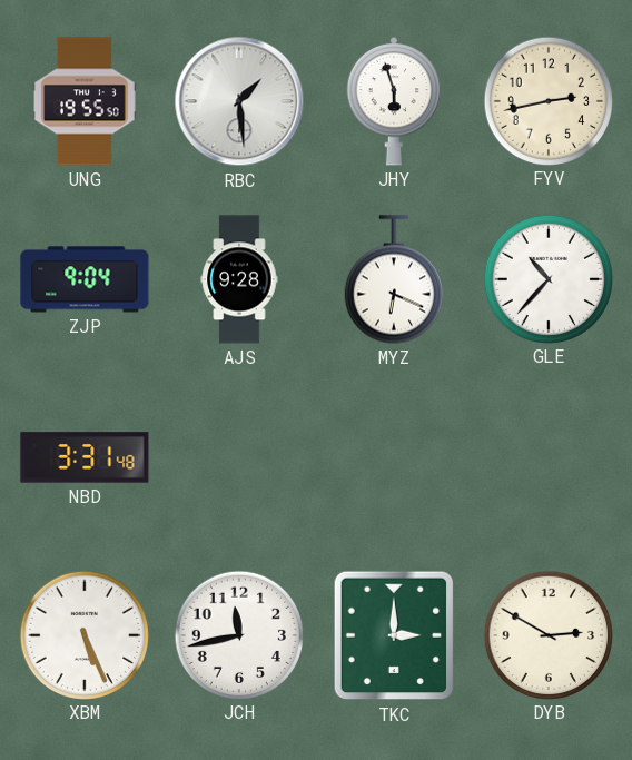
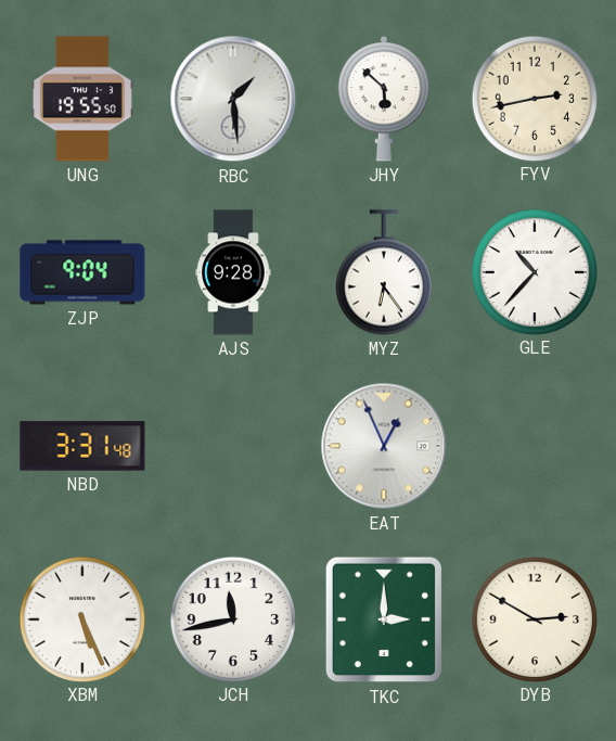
JHY: 5:57 -> 5:52 (384, 99)
MYZ: 6:19 -> 6:24 (384, 272)
EAT: none -> 12:56 (384, 446)
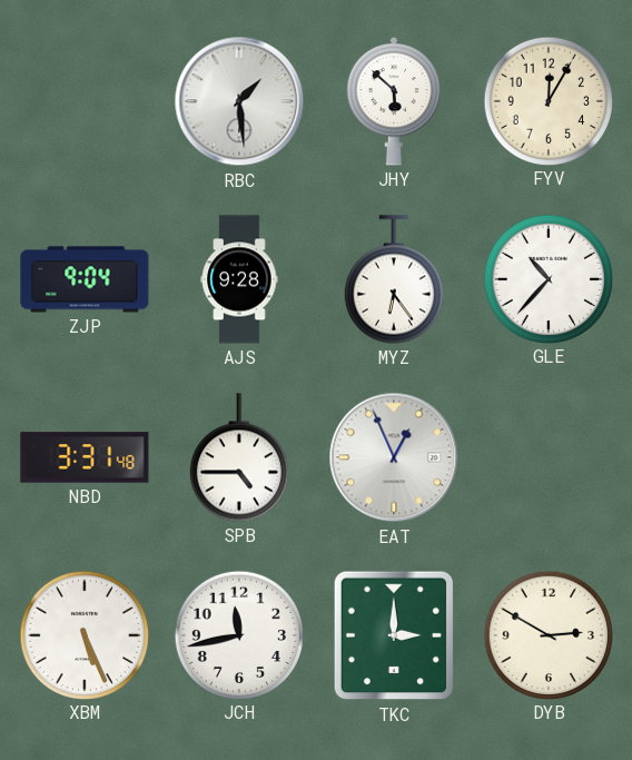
UNG: 19:55 -> none (82, 99)
FYV: 2:43 -> 12:05 (547, 100)
SPB: none -> 4:45 (239, 457)
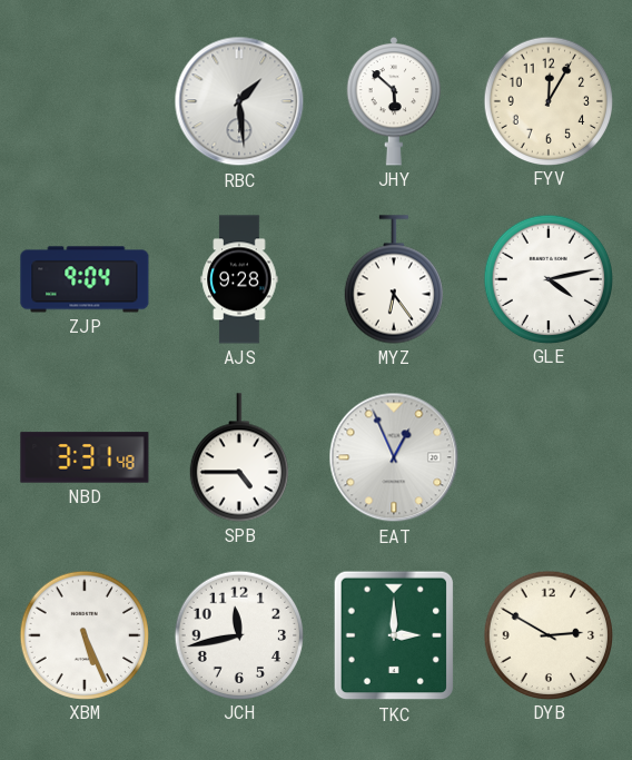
GLE: 10:37 -> 4:13 (547, 278)
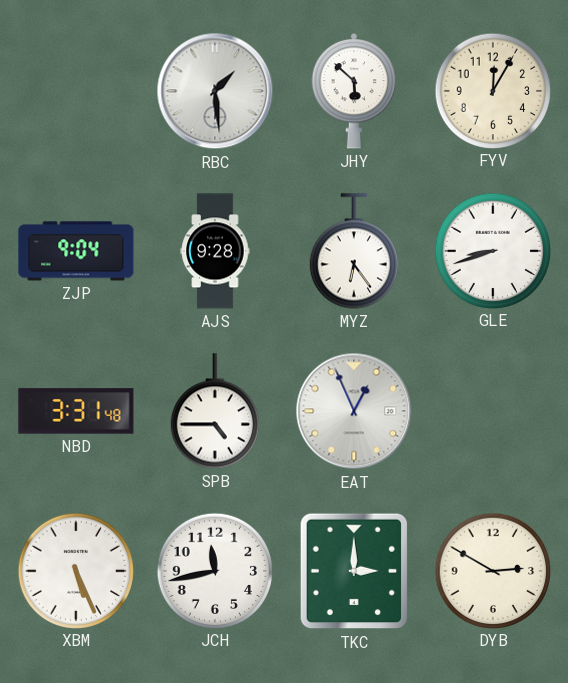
GLE: 4:13 -> 8:42 (492, 250)
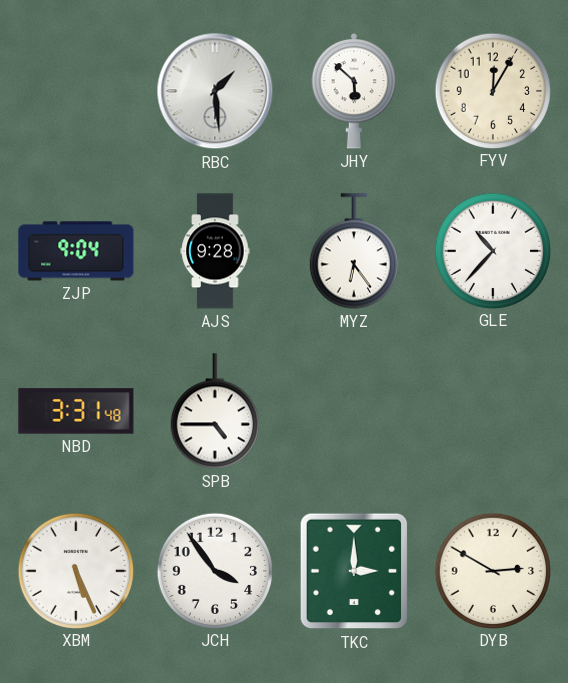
GLE: 8:42 -> 10:37 (492, 250)
EAT: 12:56 -> none (354, 411)
JCH: 11:43 -> 3:54 (214, 570)
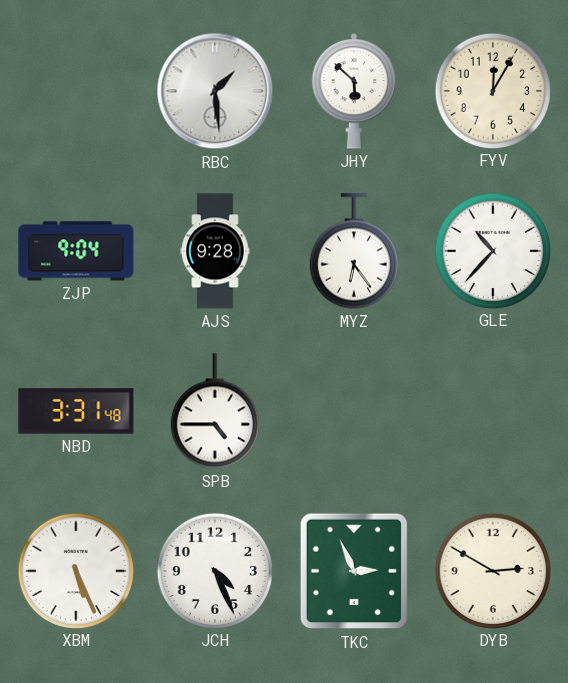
JCH: 3:54 -> 4:26 (214, 570)
TKC: 3:00 -> 2:56 (354, 571)
